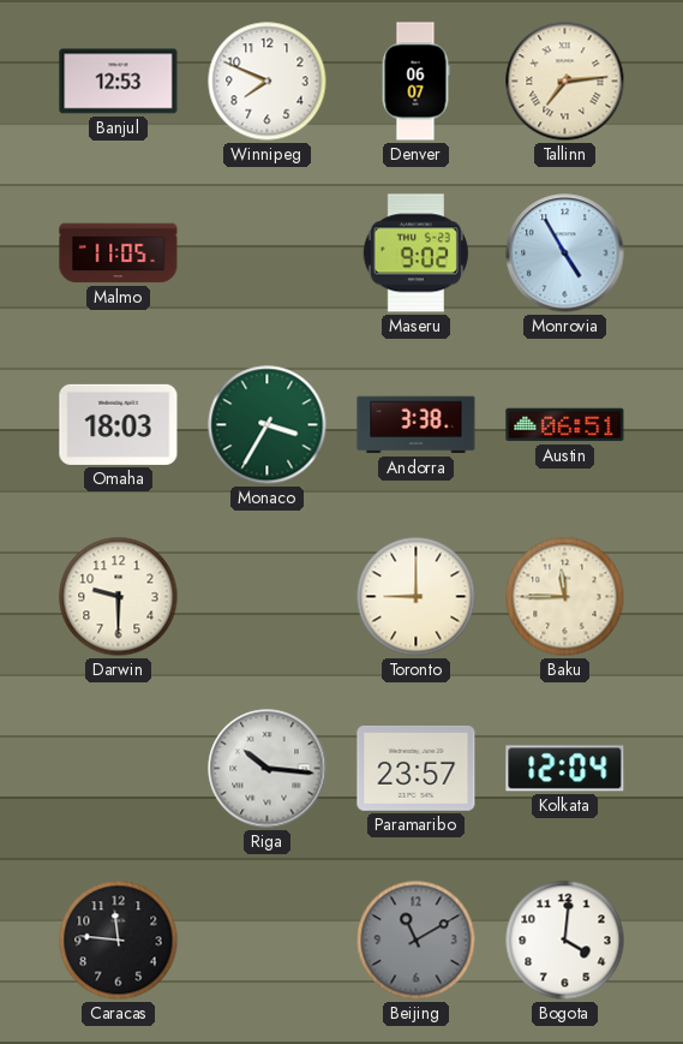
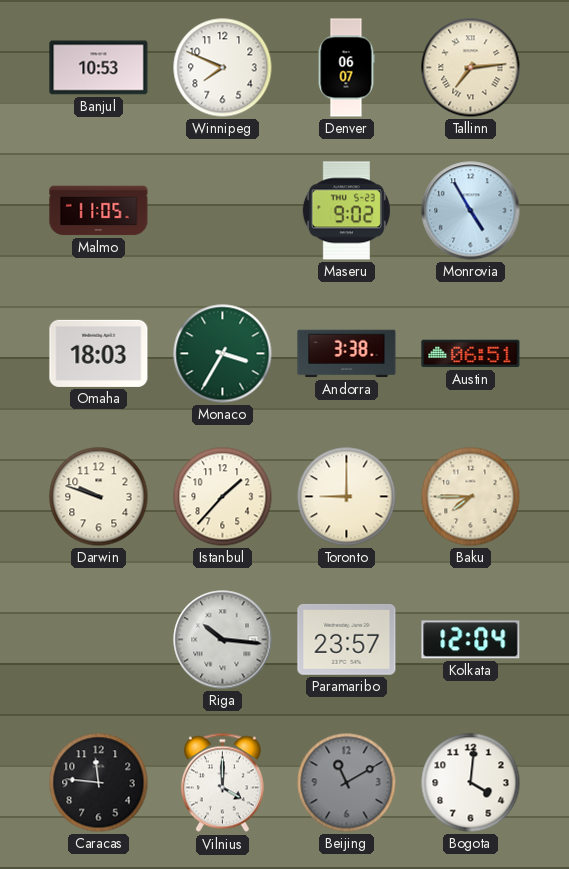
Banjul: 12:53 -> 10:53 (99, 68)
Darwin: 9:30 -> 9:48 (99, 497)
Istanbul: none -> 1:37 (223, 497)
Baku: 11:45 -> 7:45 (471, 497)
Vilnius: none -> 4:00 (222, 783)
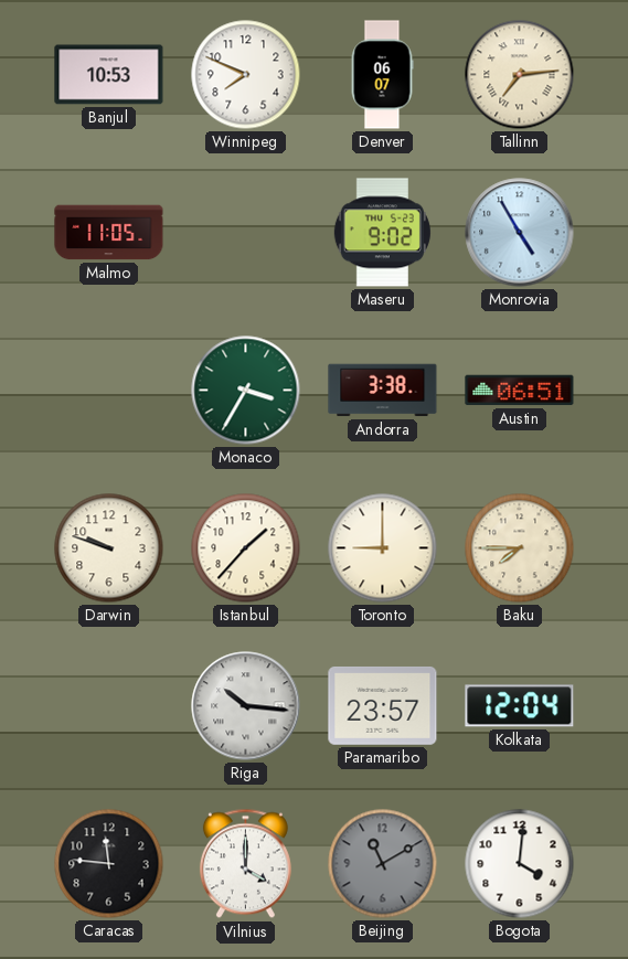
Omaha: 18:03 -> none (99, 353)
